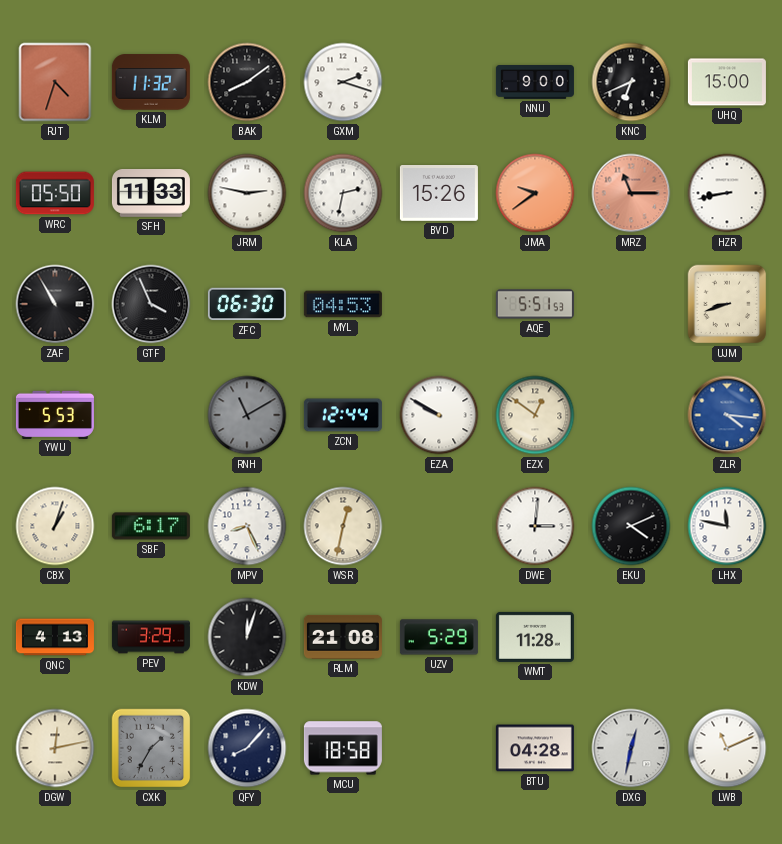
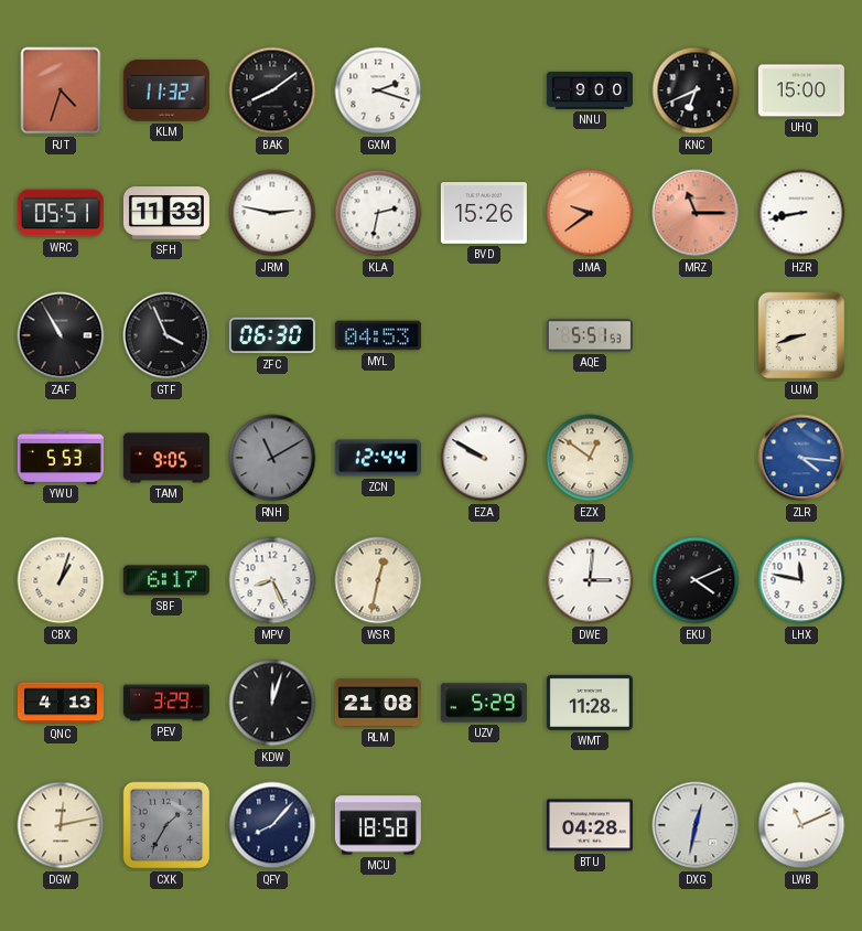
WRC: 05:50 -> 05:51 (61, 213)
TAM: none -> 9:05 (166, 458)
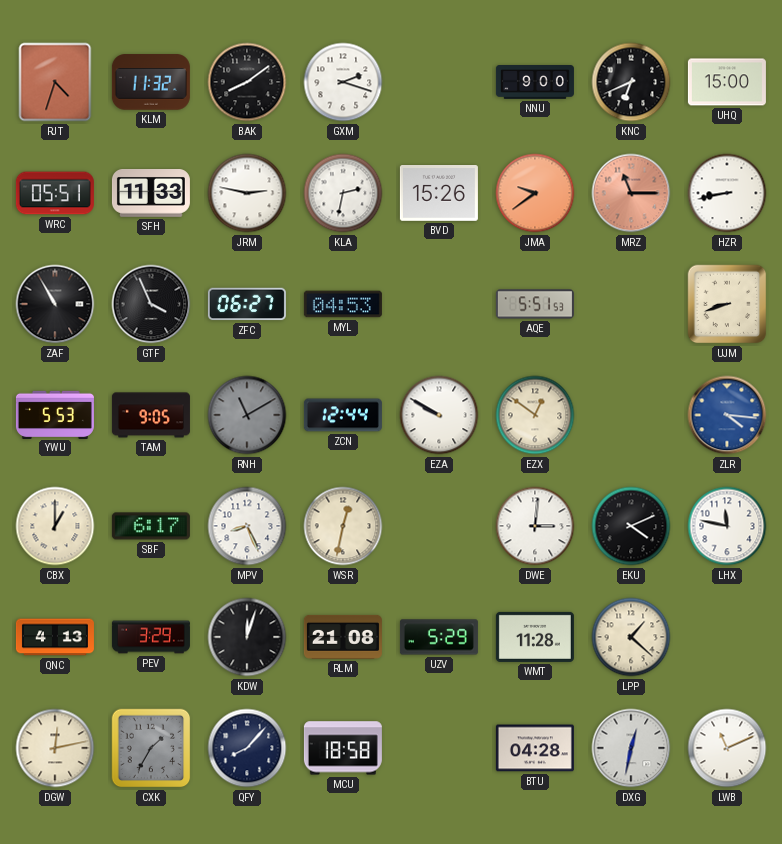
ZFC: 06:30 -> 06:27 (247, 304)
CBX: 1:03 -> 1:00 (55, 526)
LPP: none -> 1:22 (631, 637)
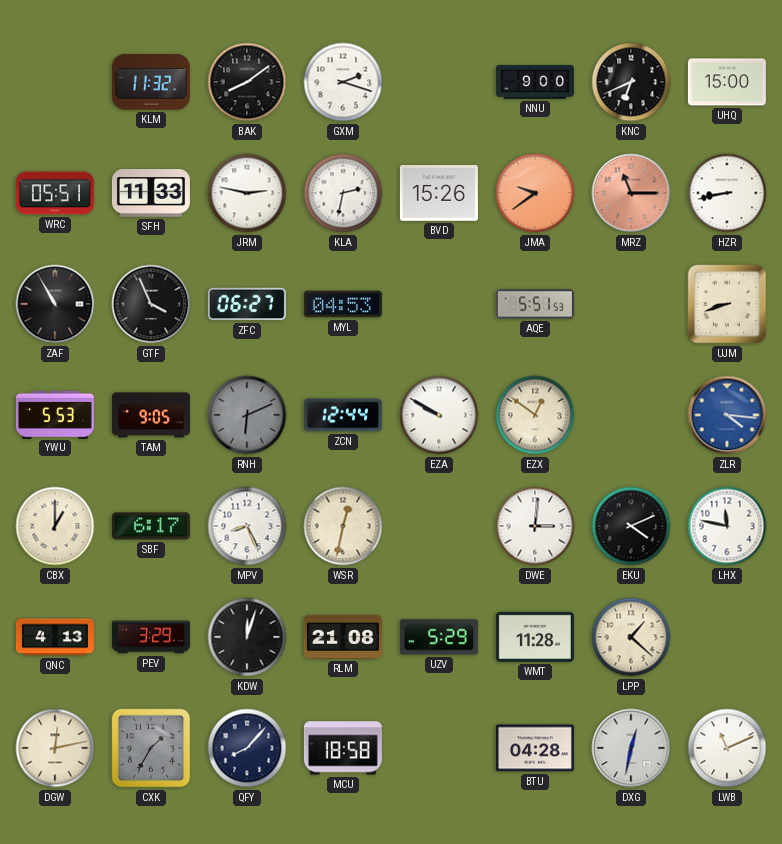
RJT: 4:33 -> none (55, 82)
RNH: 11:10 -> 6:11 (247, 415)
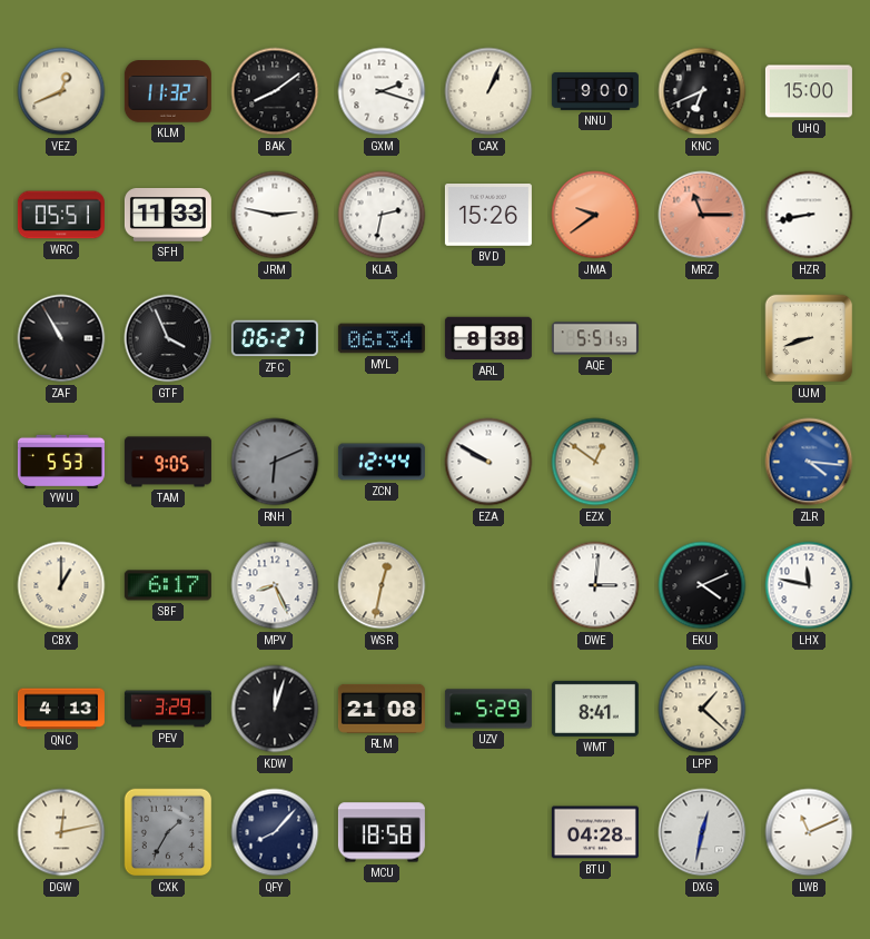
VEZ: none -> 12:41 (61, 91)
CAX: none -> 1:04 (488, 91)
MYL: 04:53 -> 06:34 (382, 338)
ARL: none -> 8:38 (488, 338)
WMT: 11:28 -> 8:41 (595, 709)
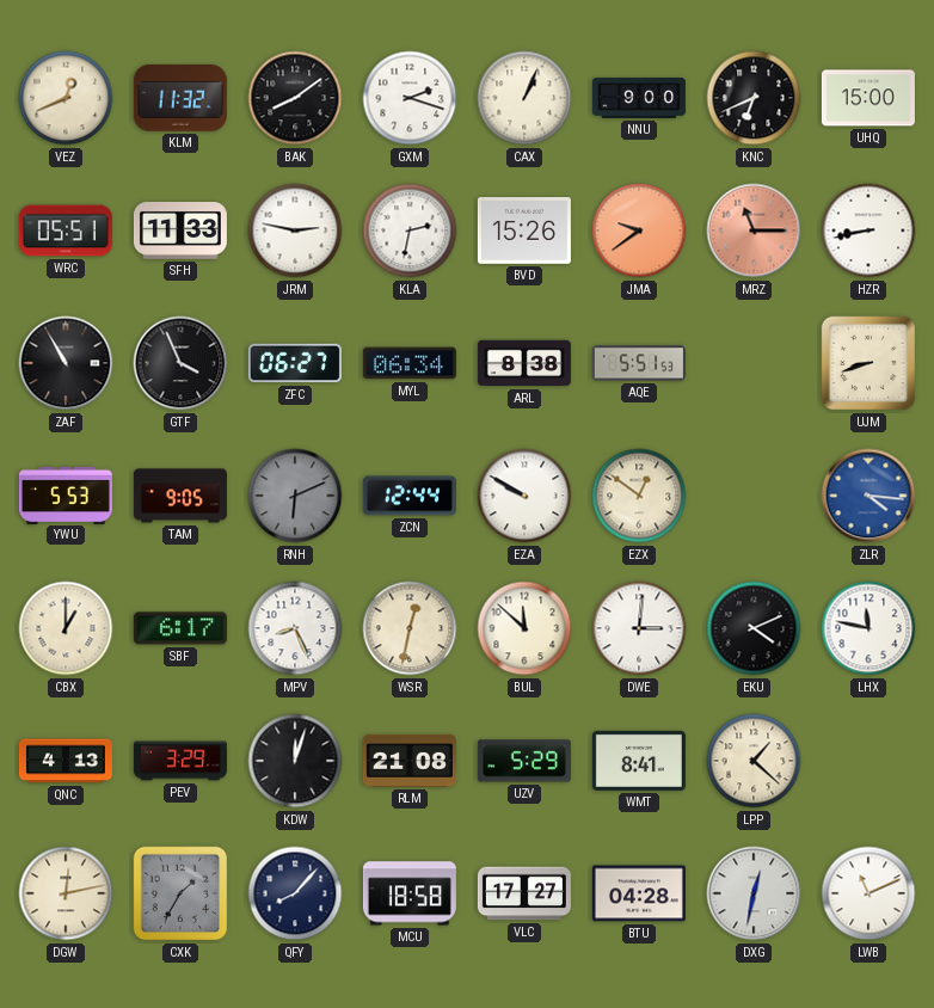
BUL: none -> 11:52 (524, 628)
VLC: none -> 17:27 (524, 893)
